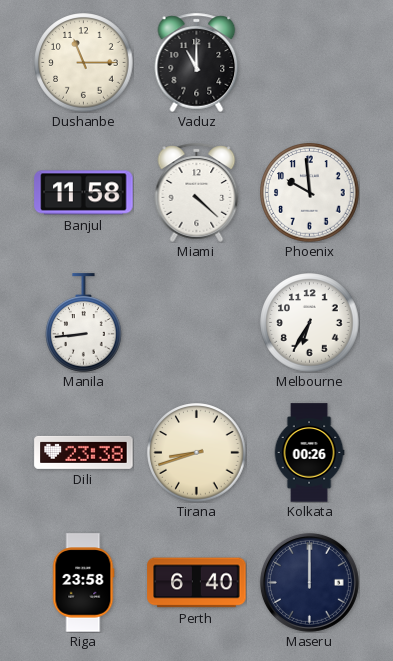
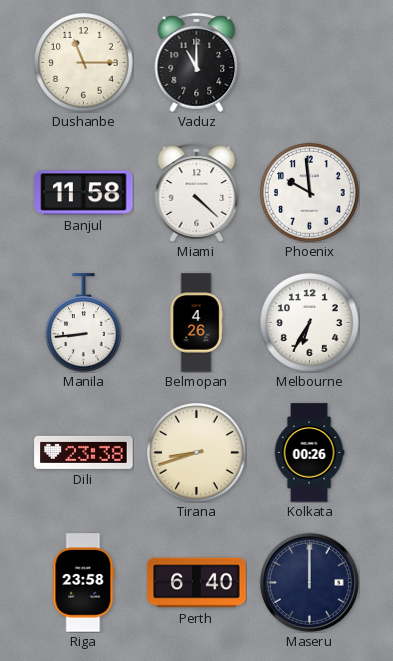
Belmopan: none -> 4:26 (196, 323)
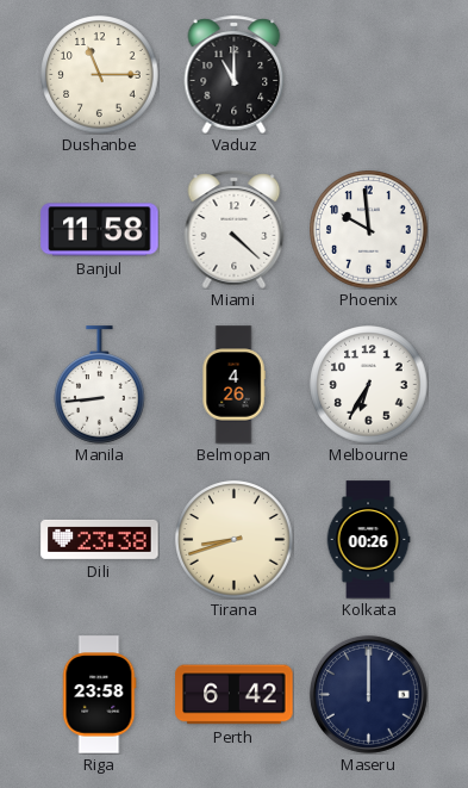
Perth: 6:40 -> 6:42 (235, 695)
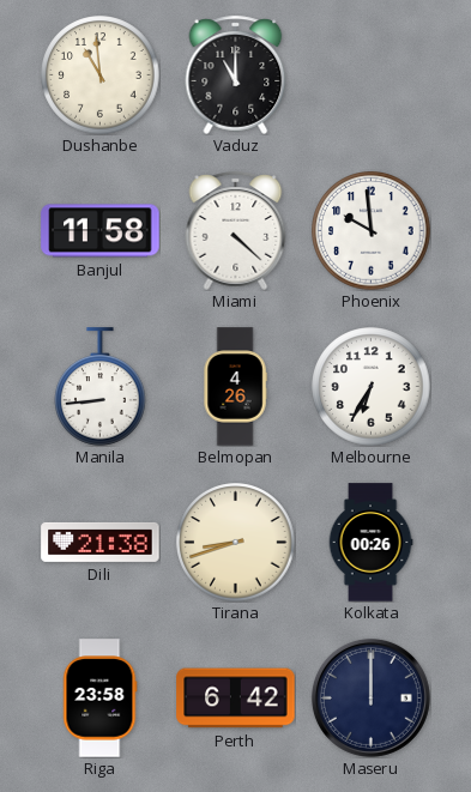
Dushanbe: 11:15 -> 10:59 (101, 75)
Dili: 23:38 -> 21:38 (101, 542)
